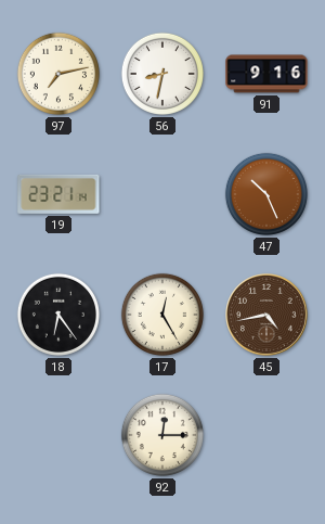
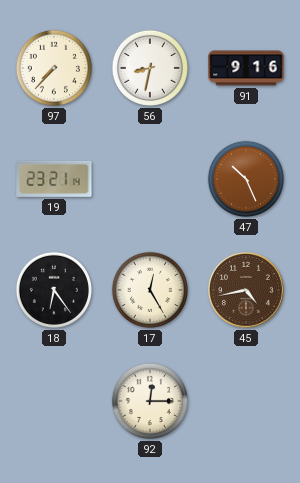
97: 7:13 -> 7:37 (54, 68)
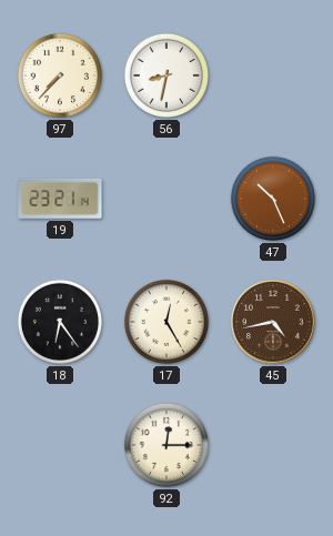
91: 9:16 -> none (246, 68)
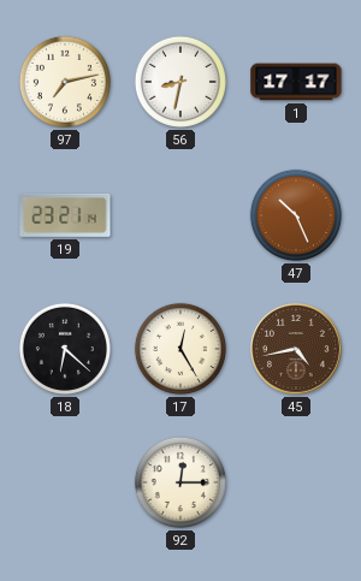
97: 7:37 -> 7:13 (65, 82)
1: none -> 17:17 (296, 82)
18: 6:24 -> 6:22 (65, 349)
